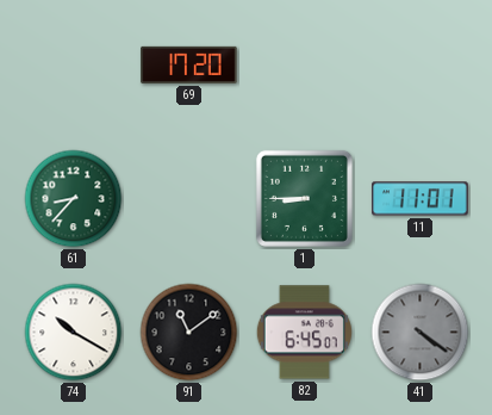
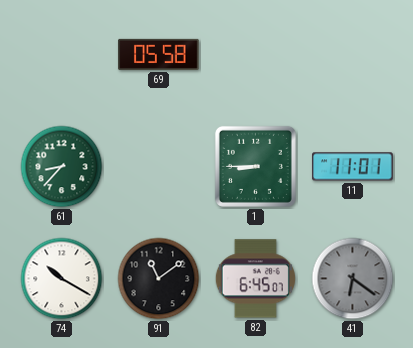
69: 17:20 -> 05:58 (159, 54)
41: 4:21 -> 6:21 (353, 279)
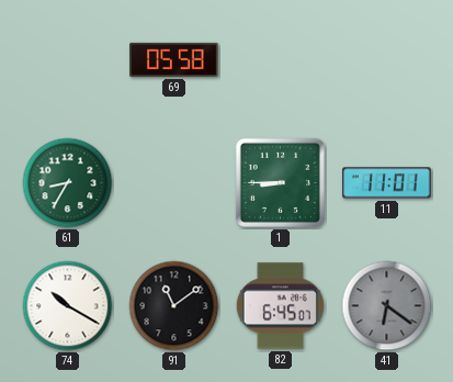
61: 8:37 -> 8:35 (68, 183)
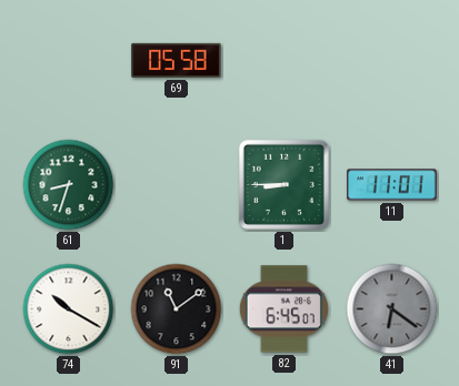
61: 8:35 -> 8:33 (69, 185)
